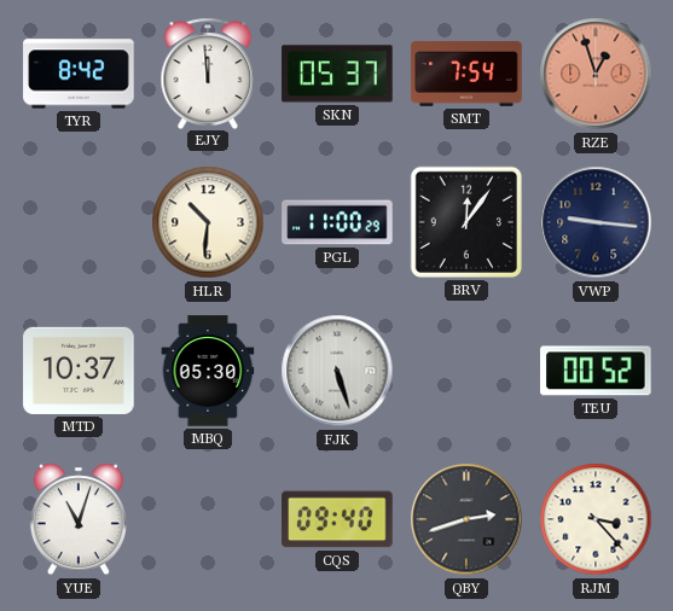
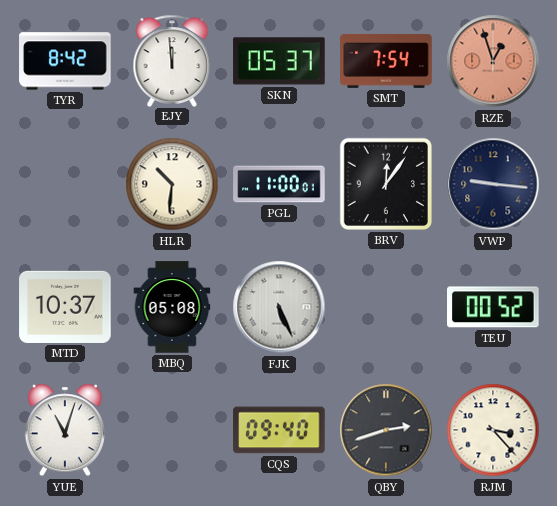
PGL: 11:00:29 -> 11:00:01 (279, 184)
MBQ: 05:30 -> 05:08 (172, 307)
FJK: 5:27 -> 5:26 (279, 307)
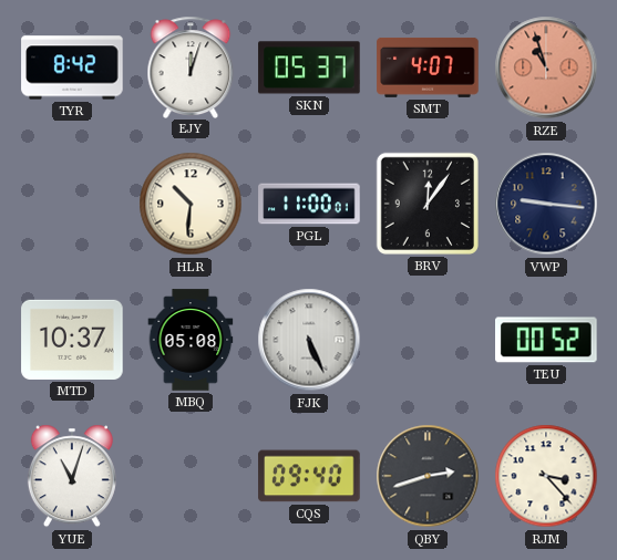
EJY: 11:59 -> 12:03 (191, 66)
SMT: 7:54 -> 4:07 (428, 68)
RZE: 12:57 -> 10:57 (546, 68)
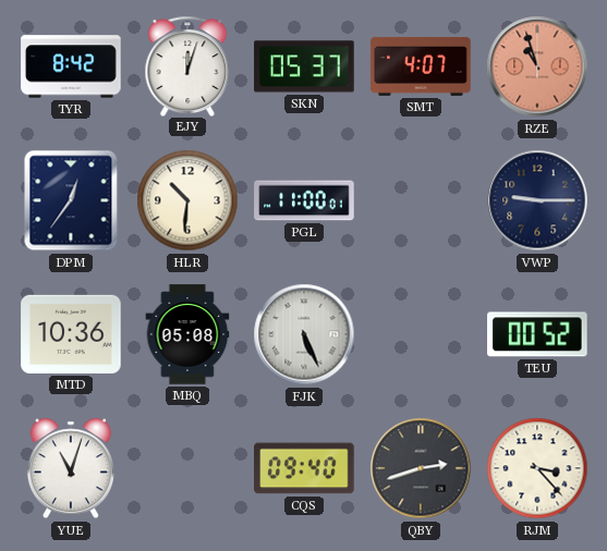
DPM: none -> 12:36 (71, 200)
BRV: 12:06 -> none (428, 204)
VWP: 9:16 -> 9:15 (537, 200)
MTD: 10:37 -> 10:36 (71, 334)
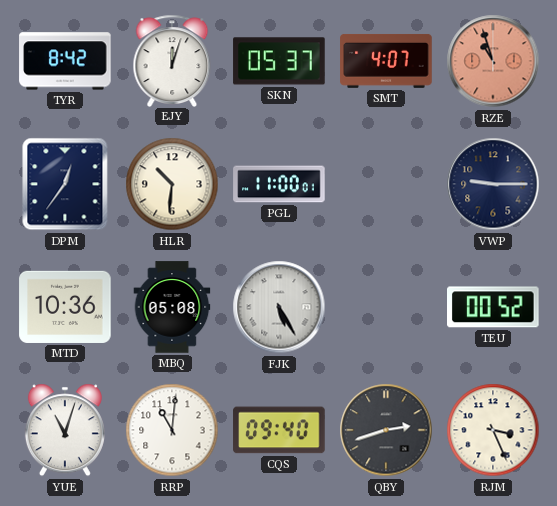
FJK: 5:26 -> 5:25 (279, 307)
RRP: none -> 11:01 (172, 430)
RJM: 3:23 -> 3:26 (493, 430)
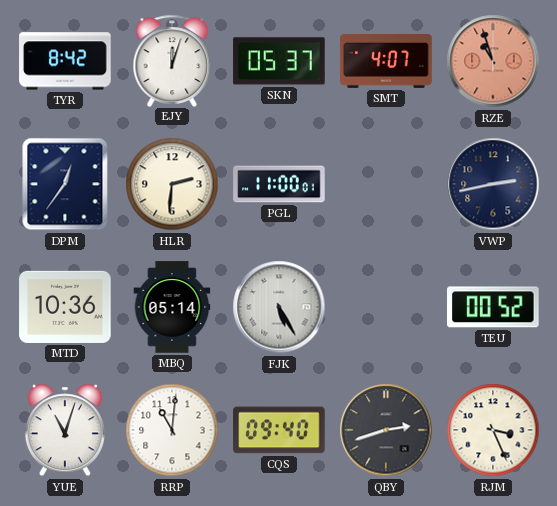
HLR: 10:31 -> 2:31 (172, 184)
VWP: 9:15 -> 2:43 (493, 184)
MBQ: 05:08 -> 05:14 (172, 307)
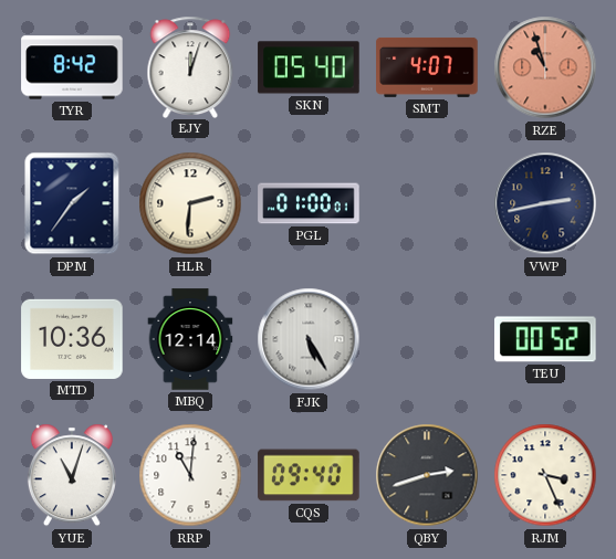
SKN: 05:37 -> 05:40 (309, 67)
DPM: 12:36 -> 1:36 (72, 203)
PGL: 11:00 -> 01:00 (309, 203)
MBQ: 05:14 -> 12:14 (190, 339)
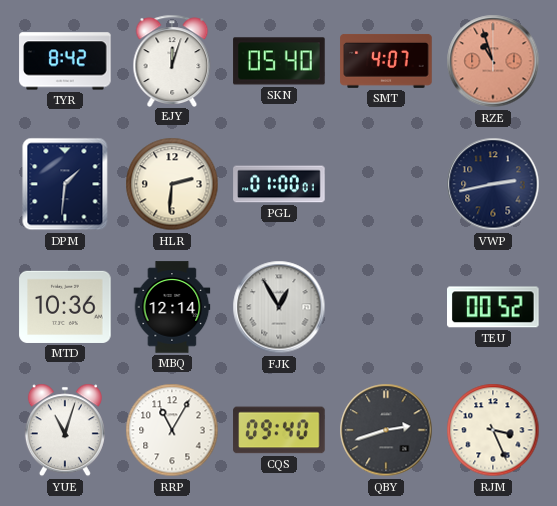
DPM: 1:36 -> 1:31 (65, 184)
FJK: 5:25 -> 12:55 (279, 307)
RRP: 11:01 -> 11:05 (172, 430)
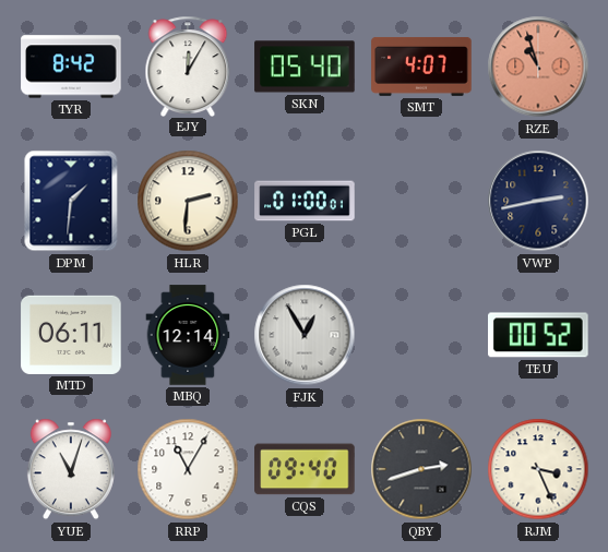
EJY: 12:03 -> 12:05 (188, 65)
MTD: 10:36 -> 06:11 (71, 335)
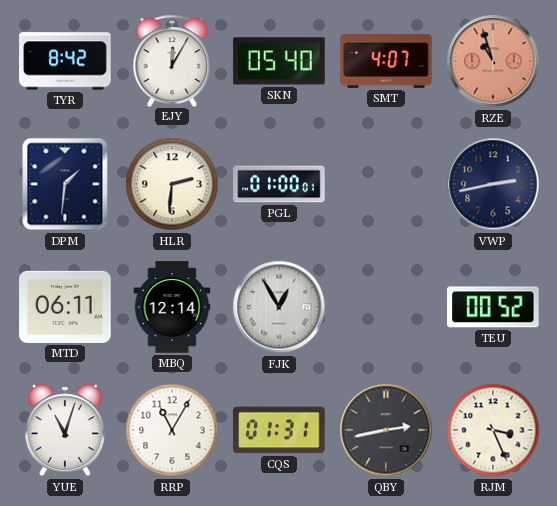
CQS: 09:40 -> 01:31 (279, 430)
QBY: 2:42 -> 2:43 (386, 430)
